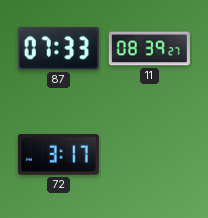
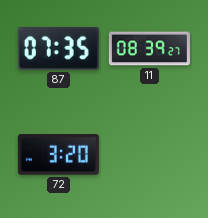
87: 07:33 -> 07:35 (58, 48)
72: 3:17 -> 3:20 (58, 155)
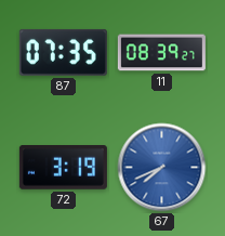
72: 3:20 -> 3:19 (63, 168)
67: none -> 7:41 (162, 168)
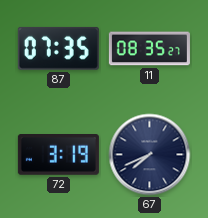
11: 08:39 -> 08:35 (149, 49)
67 dial: blue -> navy (150, 155)
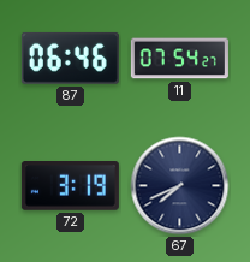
87: 07:35 -> 06:46 (70, 58)
11: 08:35 -> 07:54 (179, 59)
